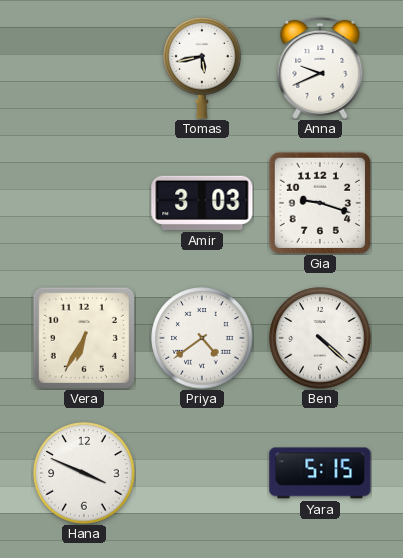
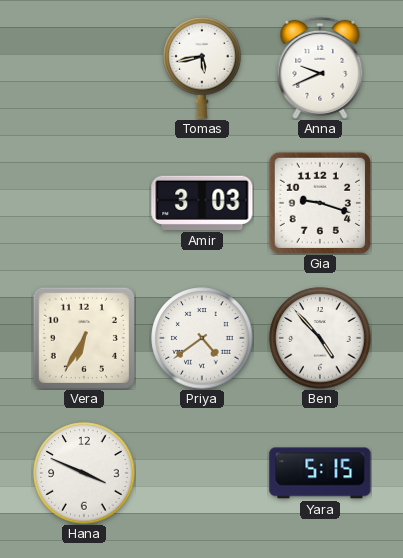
Ben: 4:22 -> 4:53 (320, 338)
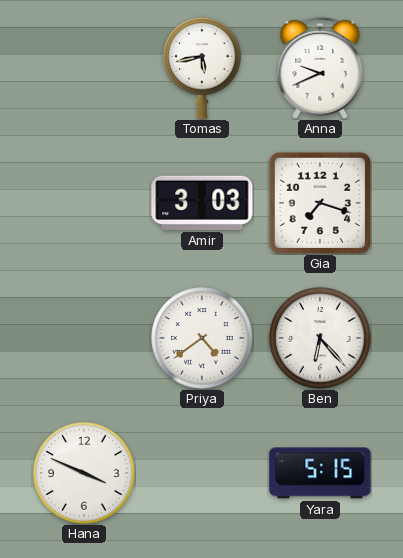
Gia: 9:18 -> 7:18 (320, 203)
Vera: 6:35 -> none (84, 338)
Ben: 4:53 -> 6:23 (320, 338)
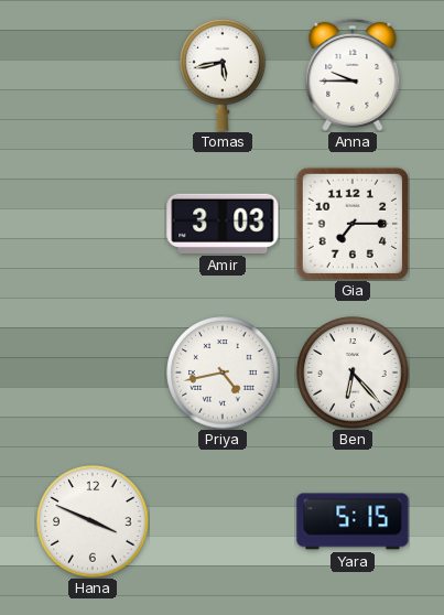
Anna: 9:41 -> 9:45 (353, 75)
Gia: 7:18 -> 7:15 (353, 224)
Priya: 4:39 -> 4:43 (223, 373)
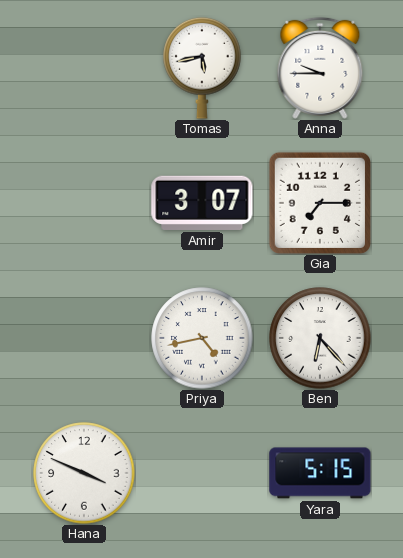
Amir: 3:03 -> 3:07 (202, 203)
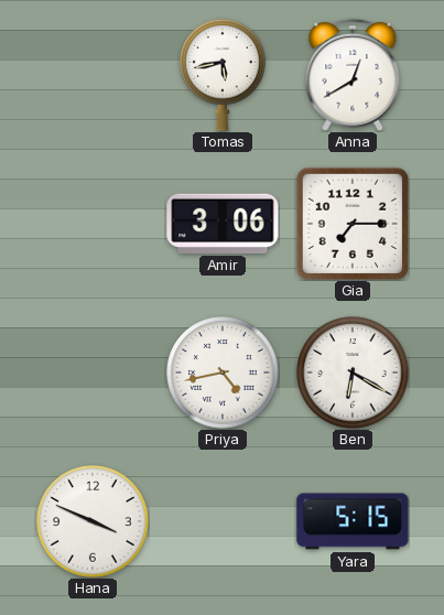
Anna: 9:45 -> 12:40 (353, 75)
Amir: 3:07 -> 3:06 (223, 224)
Ben: 6:23 -> 6:20 (353, 373)
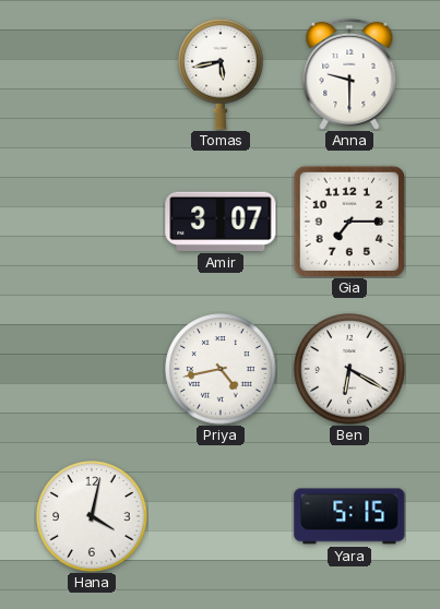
Anna: 12:40 -> 9:30 (349, 74)
Amir: 3:06 -> 3:07 (221, 222)
Hana: 3:49 -> 4:02 (92, 516)
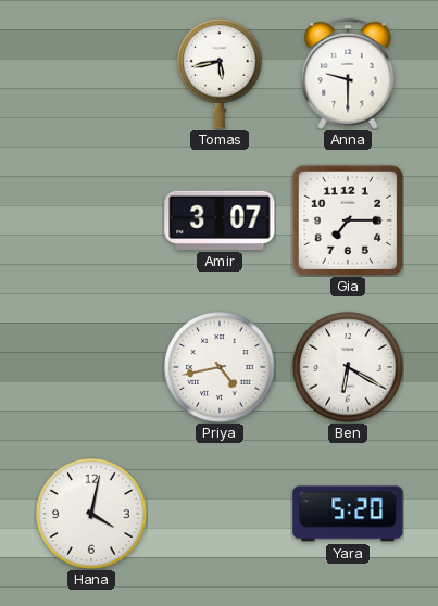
Yara: 5:15 -> 5:20 (348, 514)
